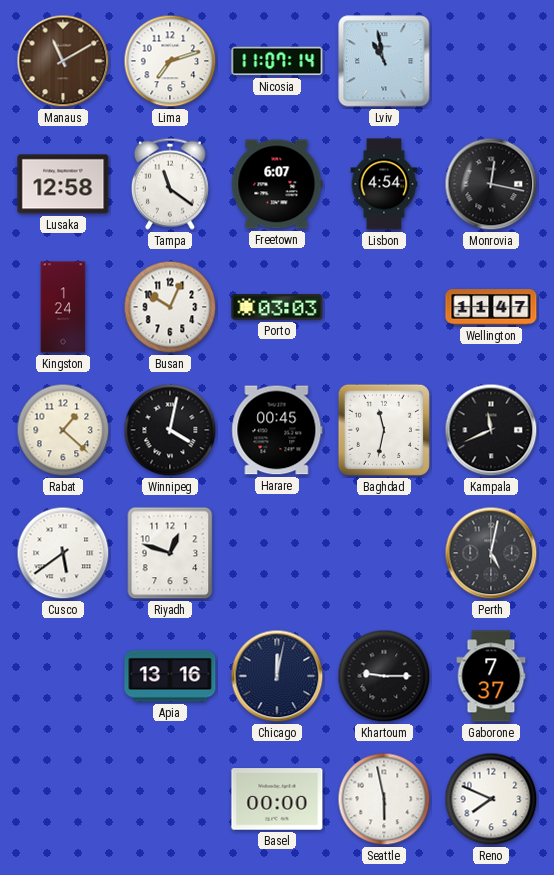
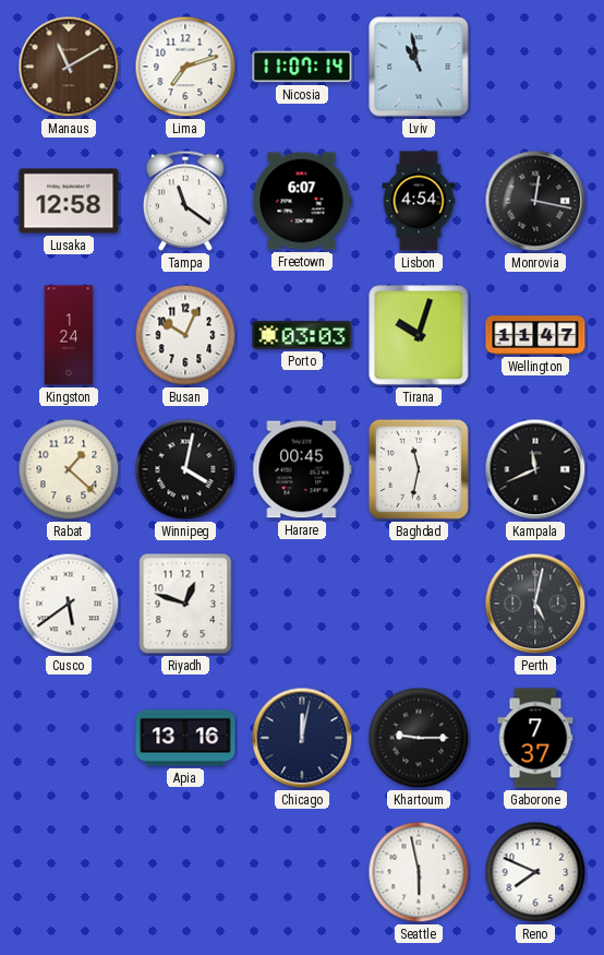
Tirana: none -> 10:03 (419, 335)
Basel: 00:00 -> none (277, 799)
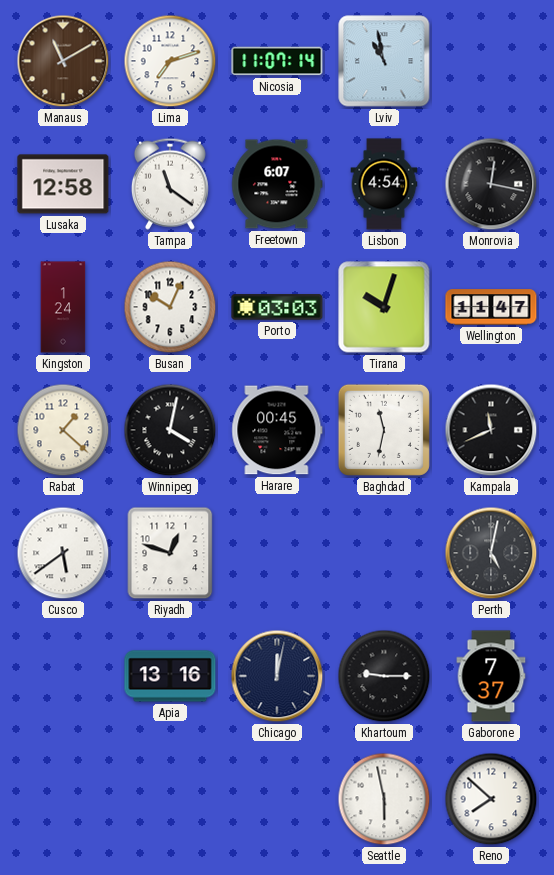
Reno: 7:49 -> 7:52 (491, 799)
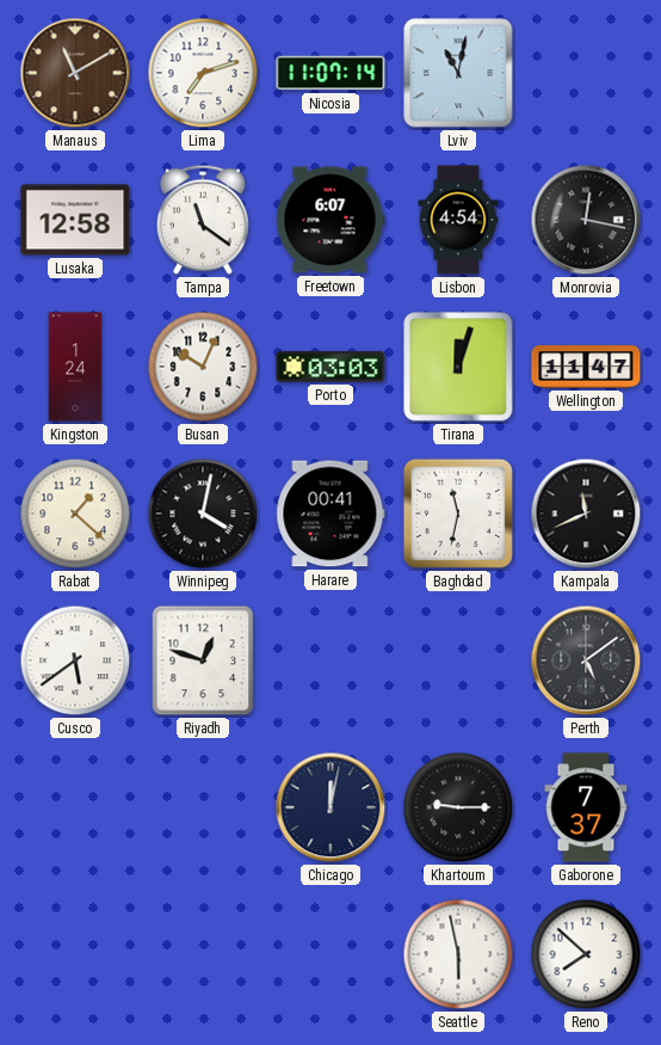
Lviv: 10:58 -> 11:02 (458, 73)
Tirana: 10:03 -> 12:03 (458, 367)
Harare: 00:45 -> 00:41 (330, 514)
Perth: 5:02 -> 5:09 (586, 660)
Apia: 13:16 -> none (170, 676)
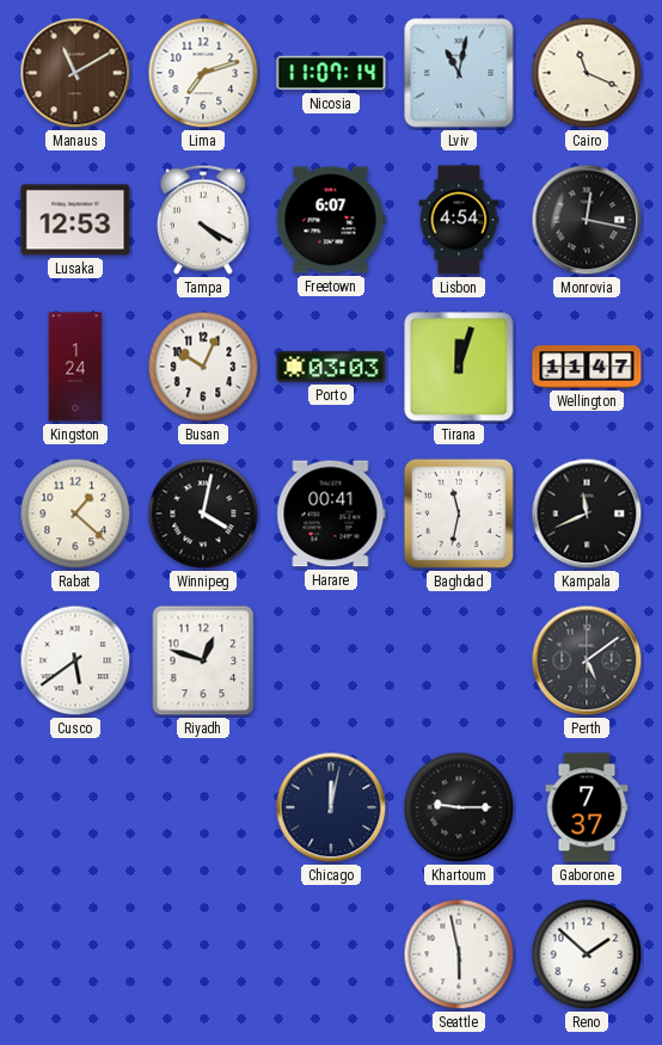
Cairo: none -> 11:19 (587, 73)
Lusaka: 12:58 -> 12:53 (75, 220)
Tampa: 11:21 -> 4:20 (203, 220)
Reno: 7:52 -> 1:52 (587, 954)
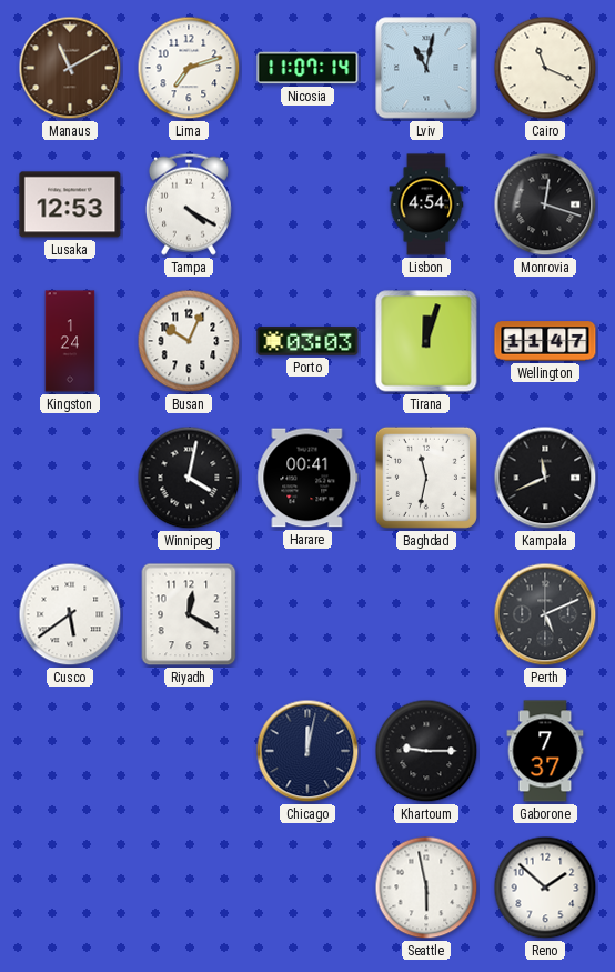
Freetown: 6:07 -> none (331, 220)
Monrovia: 12:17 -> 12:18 (545, 204)
Rabat: 1:22 -> none (75, 514)
Riyadh: 12:48 -> 12:20 (189, 614)
Perth: 5:09 -> 5:11 (545, 614)
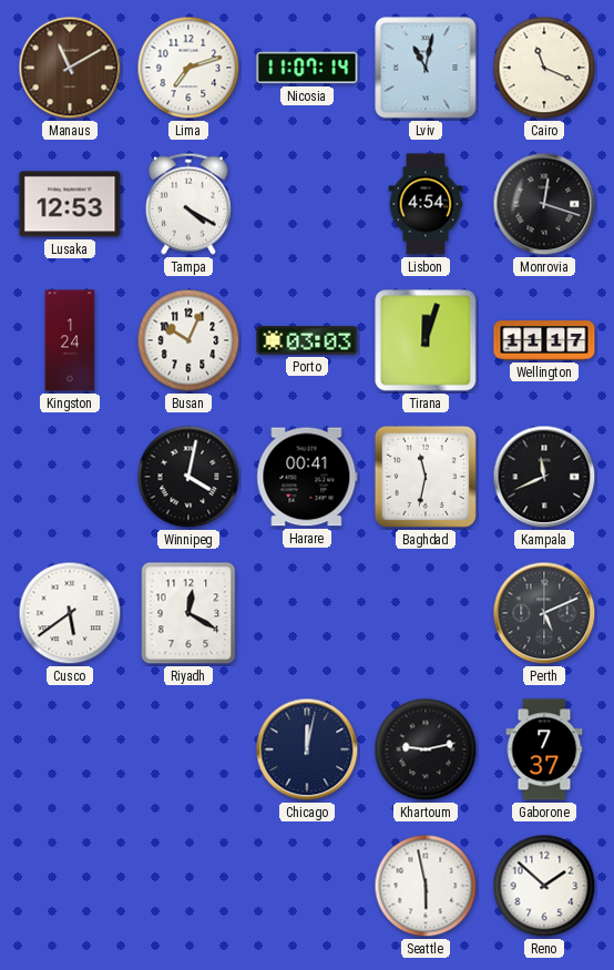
Wellington: 11:47 -> 11:17 (544, 340)
Khartoum: 9:15 -> 9:13 (426, 749)
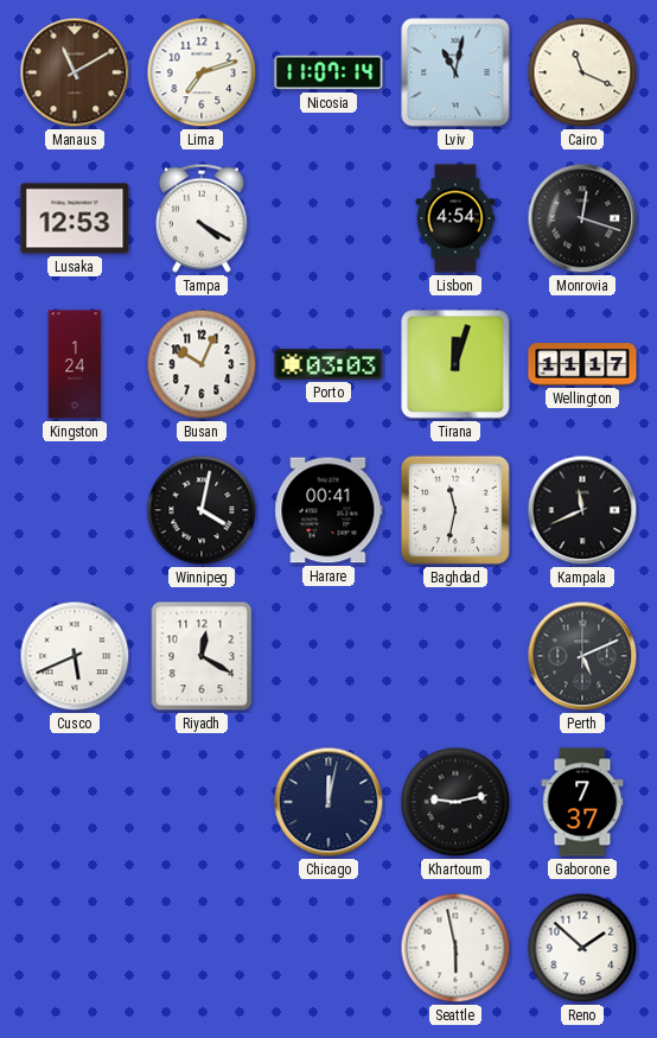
Cusco: 5:39 -> 5:41 (75, 656)
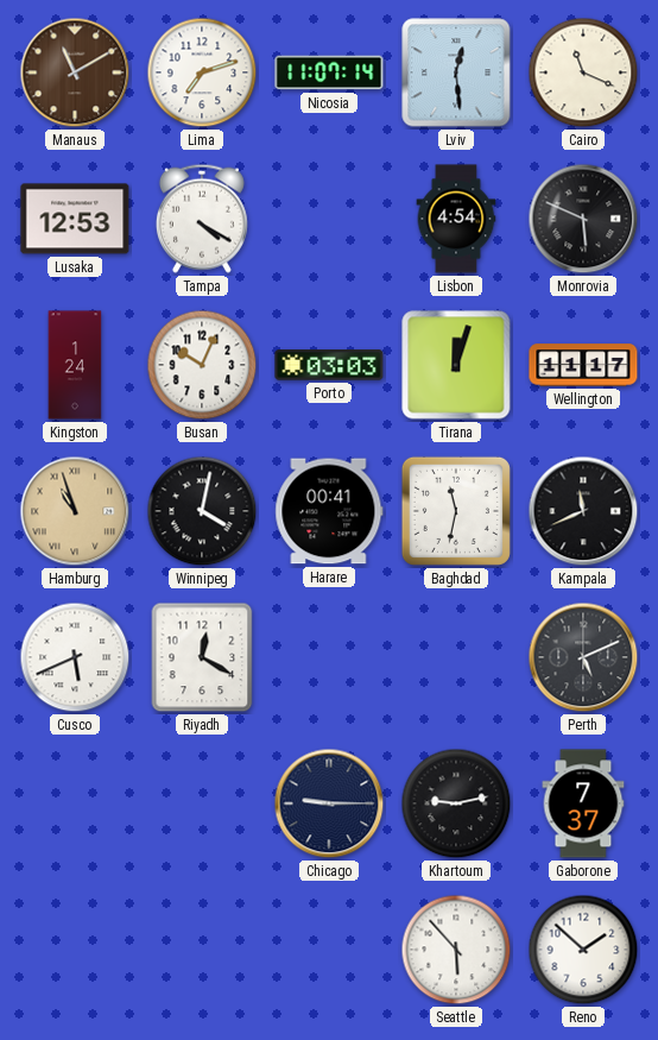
Lviv: 11:02 -> 12:29 (456, 73)
Monrovia: 12:18 -> 5:49 (583, 219)
Hamburg: none -> 10:57 (75, 511)
Chicago: 12:02 -> 9:15 (329, 803)
Seattle: 5:58 -> 5:53 (456, 950)
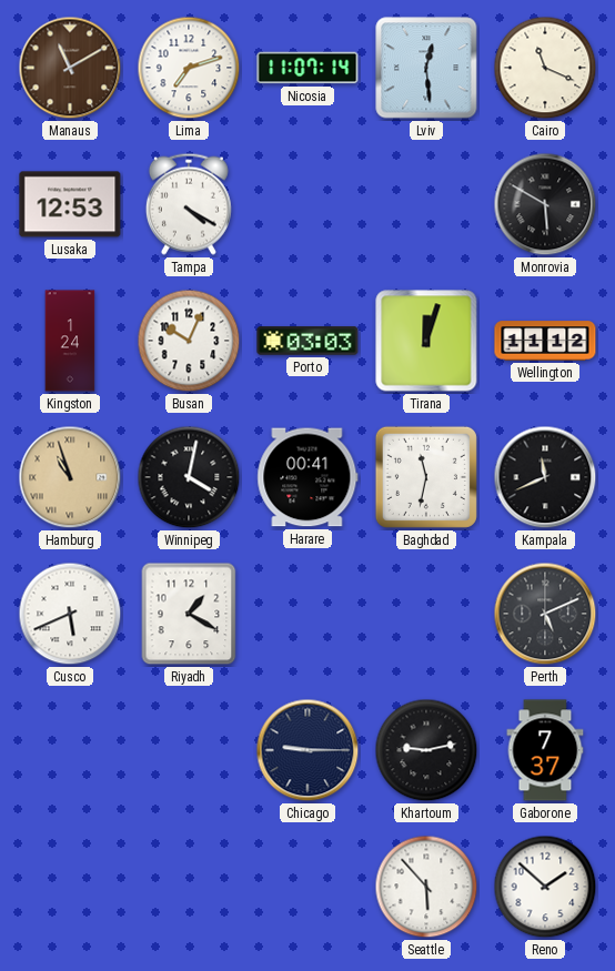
Lisbon: 4:54 -> none (456, 219)
Monrovia: 5:49 -> 5:50 (545, 204)
Wellington: 11:17 -> 11:12 (545, 341)
Riyadh: 12:20 -> 1:20 (189, 614)
